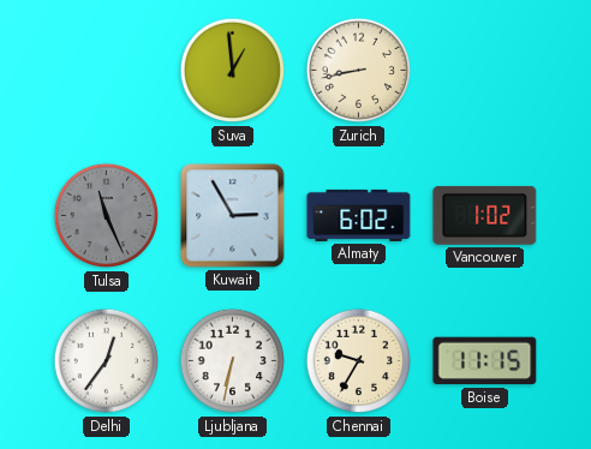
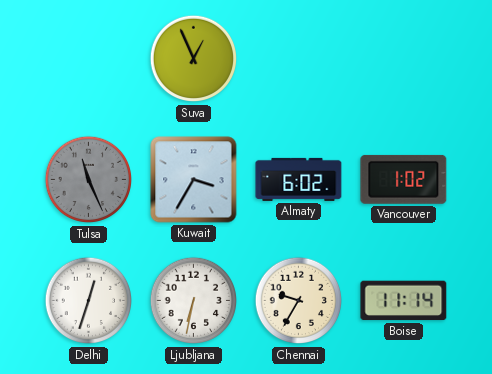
Suva: 12:59 -> 12:56 (194, 59)
Zurich: 8:43 -> none (359, 71)
Kuwait: 2:55 -> 3:35 (194, 180)
Delhi: 12:36 -> 12:33 (89, 301)
Boise: 11:15 -> 11:14 (404, 301)
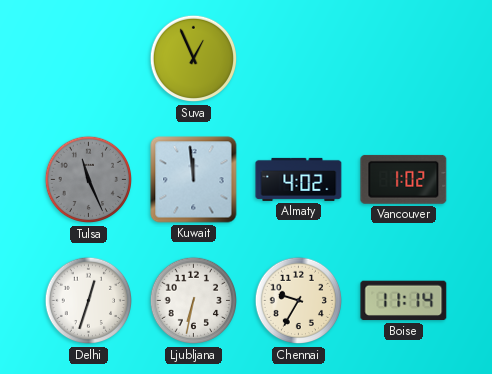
Kuwait: 3:35 -> 11:59 (194, 180)
Almaty: 6:02 -> 4:02 (299, 179)
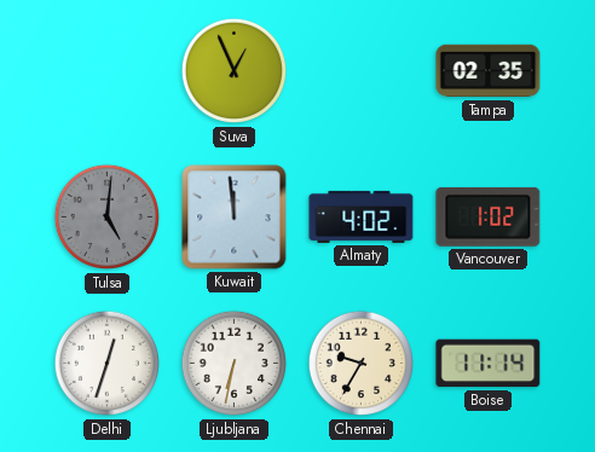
Tampa: none -> 02:35 (489, 71)
Tulsa: 11:26 -> 5:01 (108, 218)
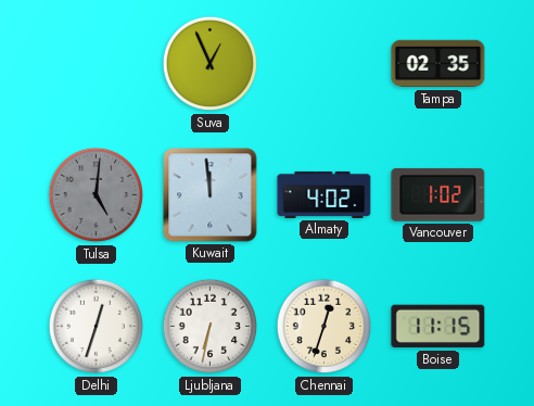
Chennai: 9:35 -> 12:33 (325, 327)
Boise: 11:14 -> 11:15 (438, 327)
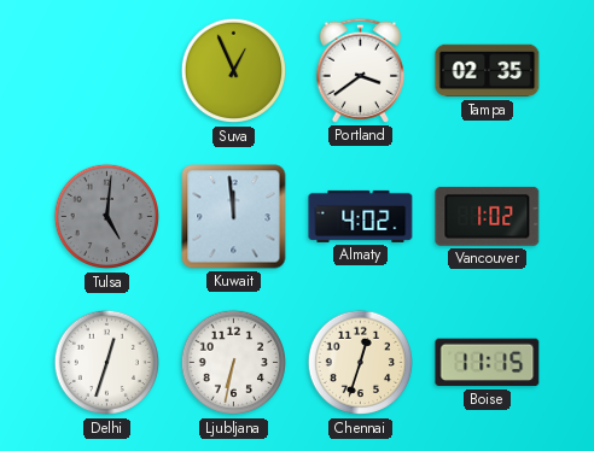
Portland: none -> 3:39 (361, 70)
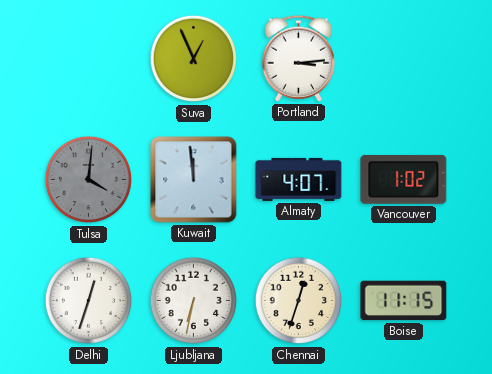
Portland: 3:39 -> 3:14 (299, 58)
Tampa: 02:35 -> none (488, 71)
Tulsa: 5:01 -> 4:01 (89, 180)
Almaty: 4:02 -> 4:07 (299, 179)
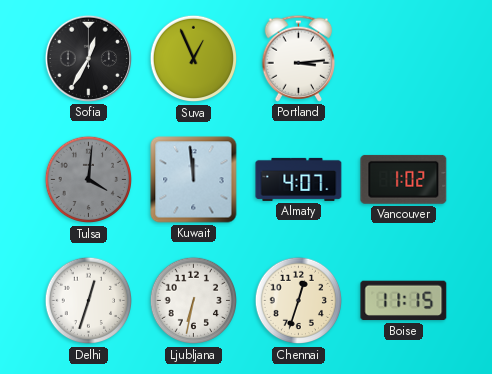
Sofia: none -> 12:35 (88, 58)
